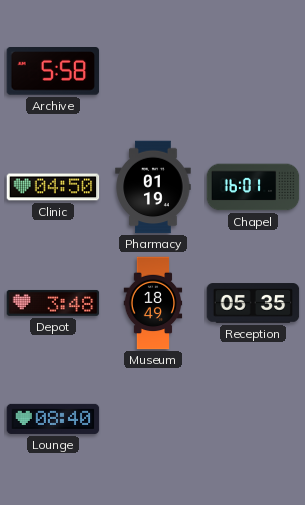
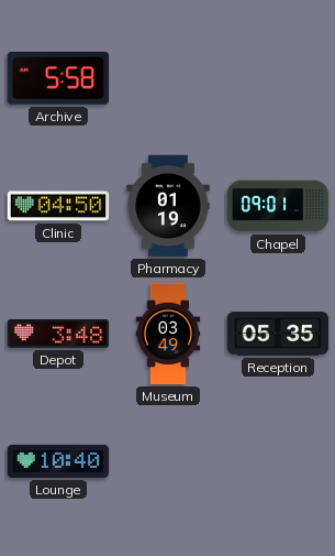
Chapel: 16:01 -> 09:01 (278, 206)
Museum: 18:49 -> 03:49 (168, 334)
Lounge: 08:40 -> 10:40 (58, 461)
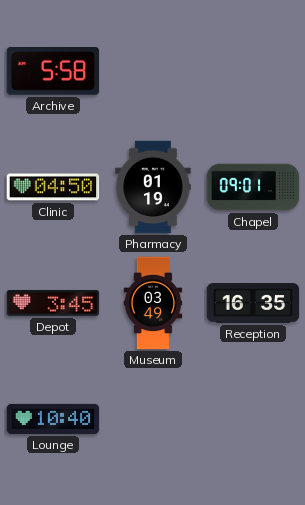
Depot: 3:48 -> 3:45 (53, 303)
Reception: 05:35 -> 16:35 (253, 303)
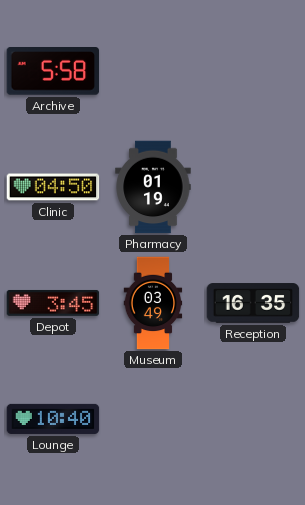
Chapel: 09:01 -> none (253, 187)
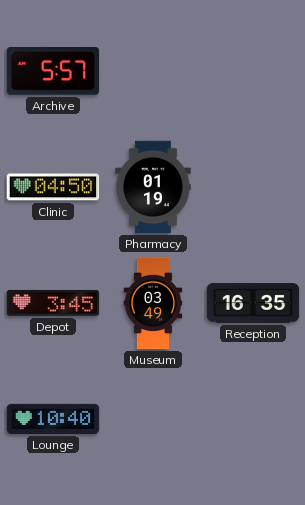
Archive: 5:58 -> 5:57 (53, 71)
